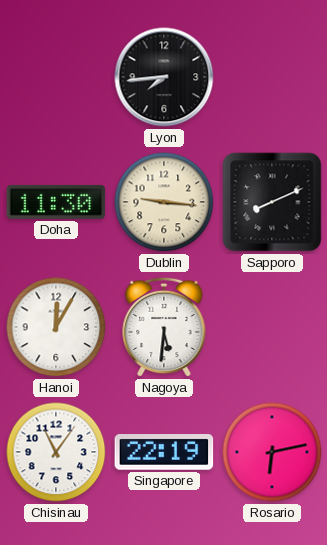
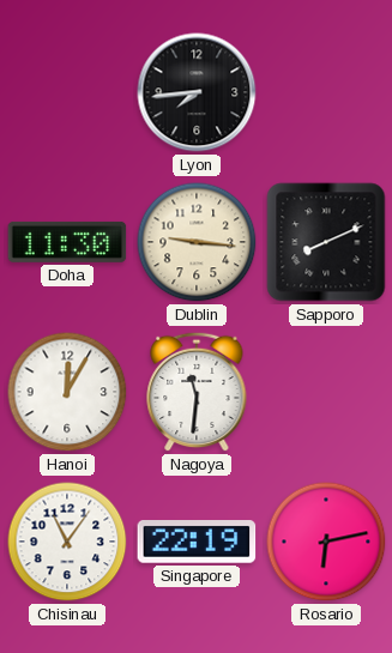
Nagoya: 5:31 -> 11:31 (197, 392)
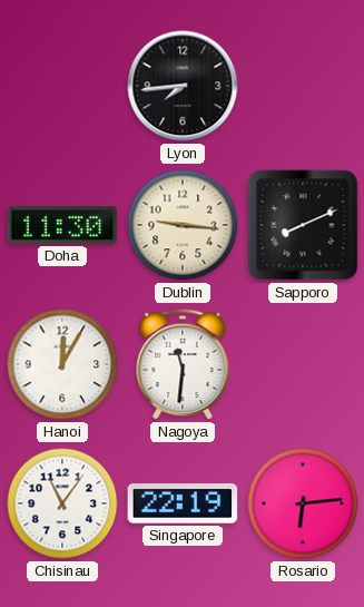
Rosario: 6:13 -> 6:14 (303, 503)
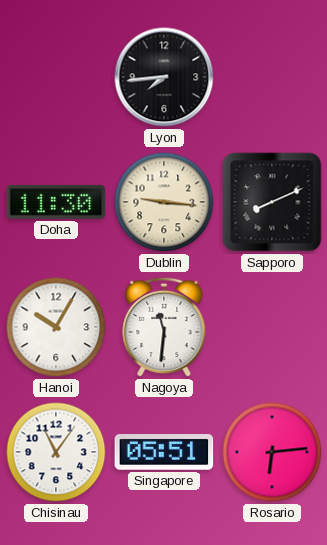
Hanoi: 12:05 -> 10:05 (56, 327)
Singapore: 22:19 -> 05:51 (164, 452)
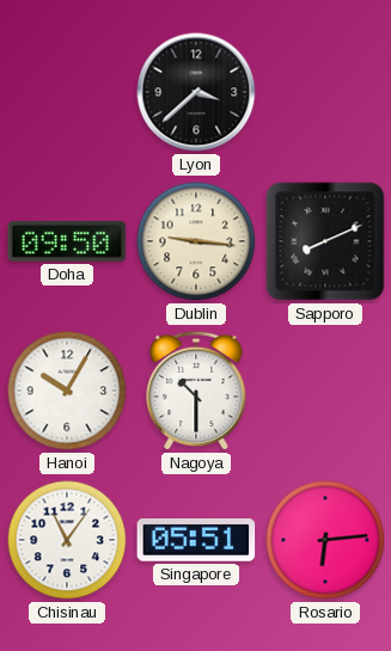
Lyon: 7:44 -> 3:38 (196, 92)
Doha: 11:30 -> 09:50 (67, 241)
Nagoya: 11:31 -> 10:30 (196, 391)
